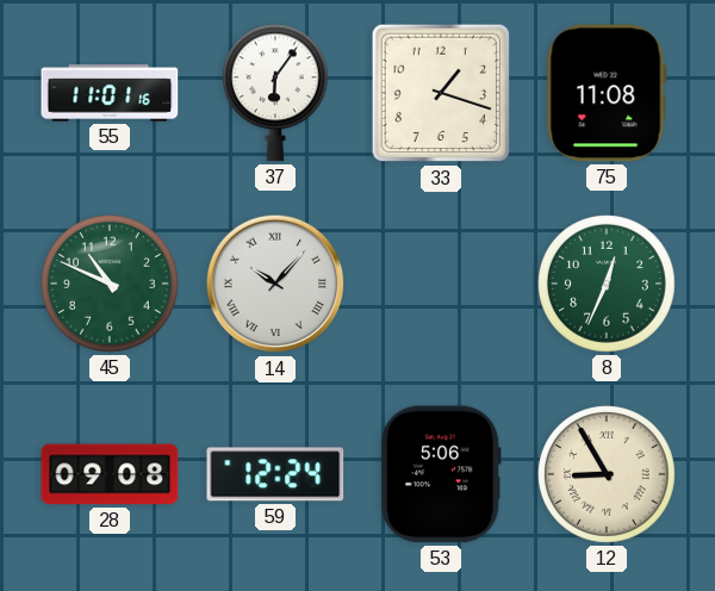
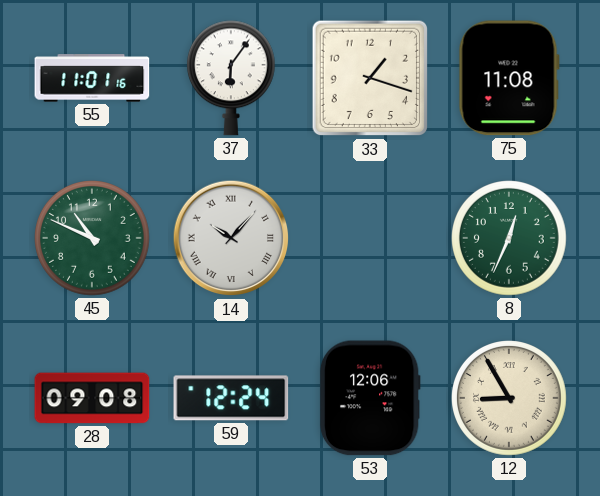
53: 5:06 -> 12:06 (370, 398)
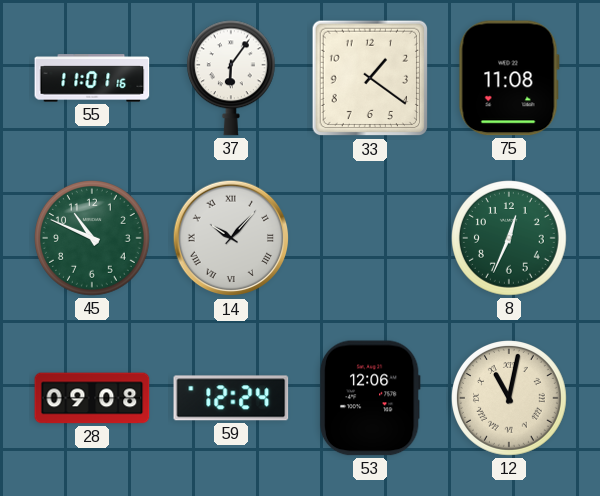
33: 1:18 -> 1:21 (370, 78)
12: 8:55 -> 11:02 (510, 399)
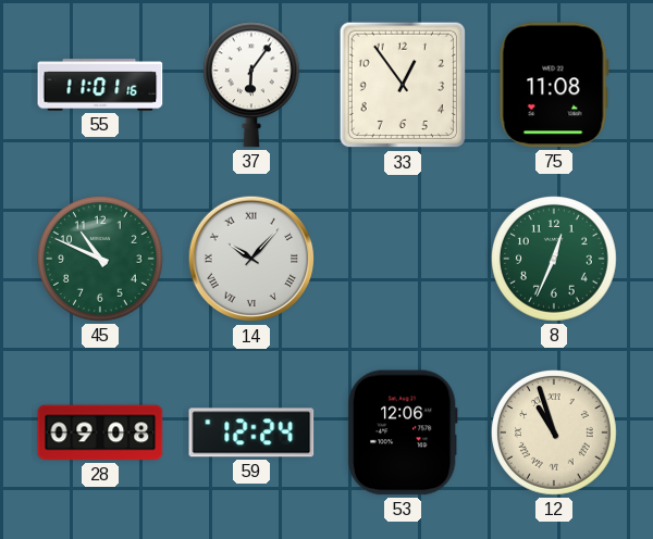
33: 1:21 -> 12:54 (403, 85)
12: 11:02 -> 10:57 (555, 434)
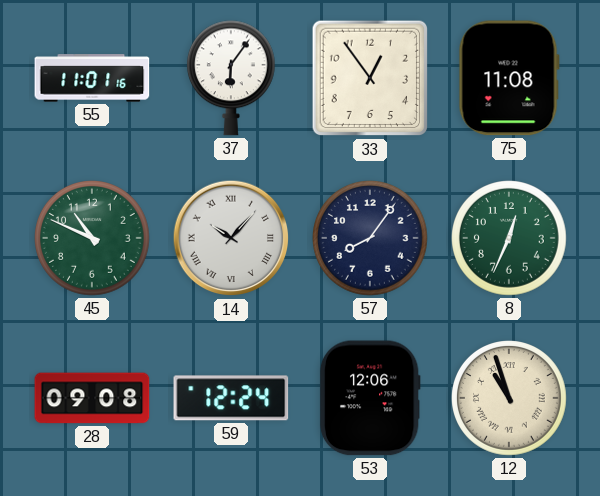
57: none -> 8:06 (371, 239)
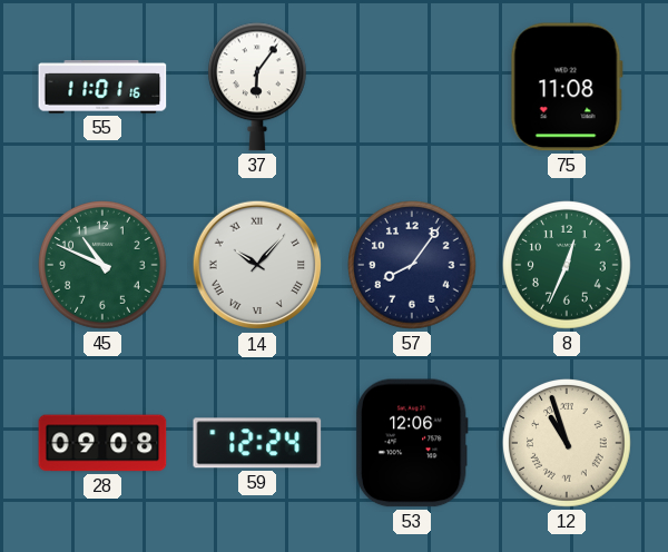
33: 12:54 -> none (370, 78)
